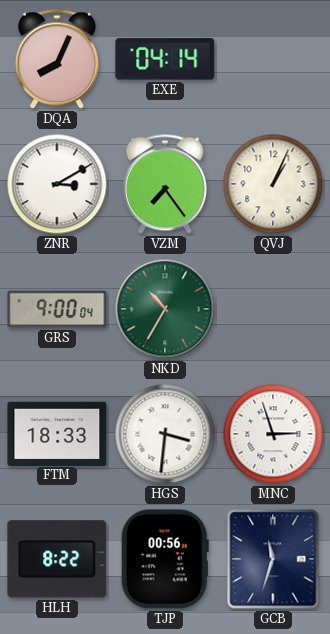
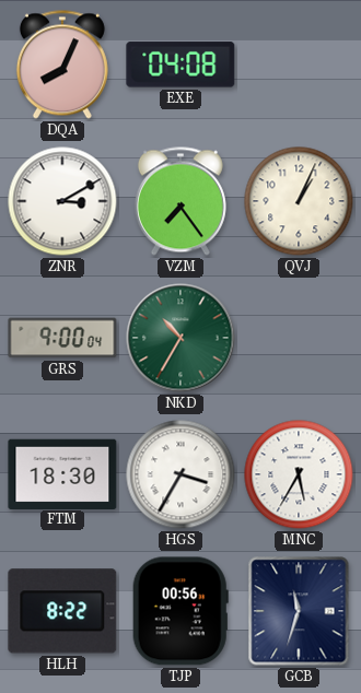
EXE: 04:14 -> 04:08 (180, 64)
FTM: 18:33 -> 18:30 (62, 473)
HGS: 3:31 -> 3:35 (180, 474)
MNC: 2:57 -> 5:35 (299, 474)
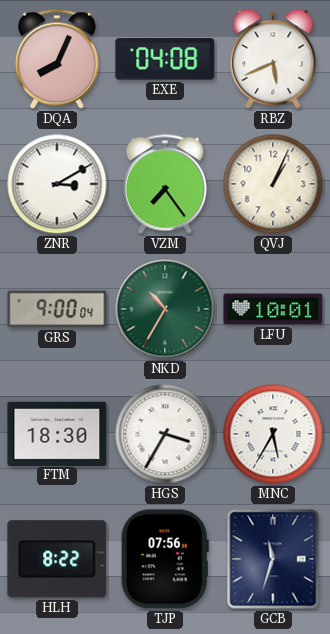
RBZ: none -> 5:41 (273, 59)
LFU: none -> 10:01 (273, 309)
TJP: 00:56 -> 07:56 (165, 559)
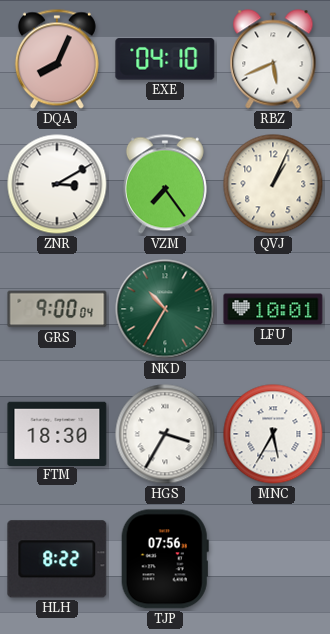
EXE: 04:08 -> 04:10 (165, 59)
GCB: 11:33 -> none (273, 559)
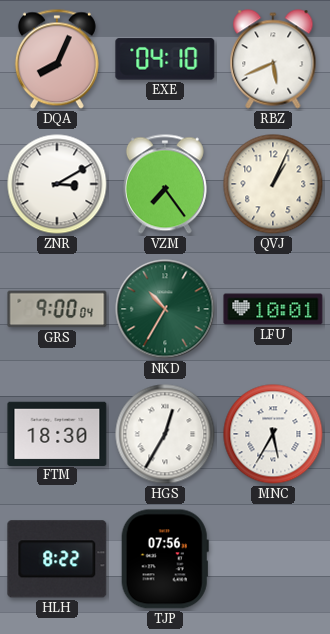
HGS: 3:35 -> 12:35 (165, 434)
